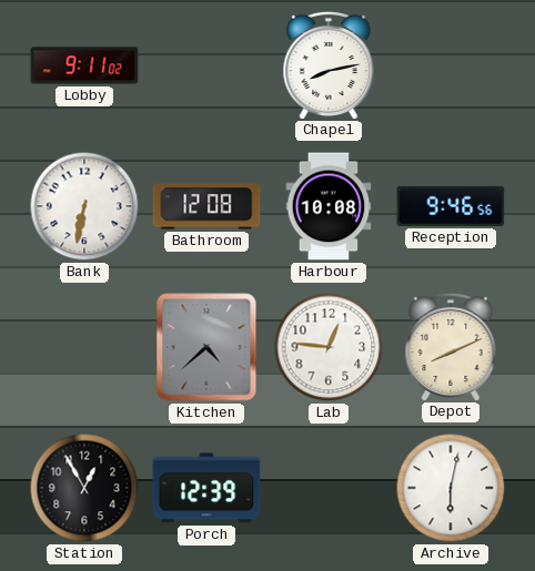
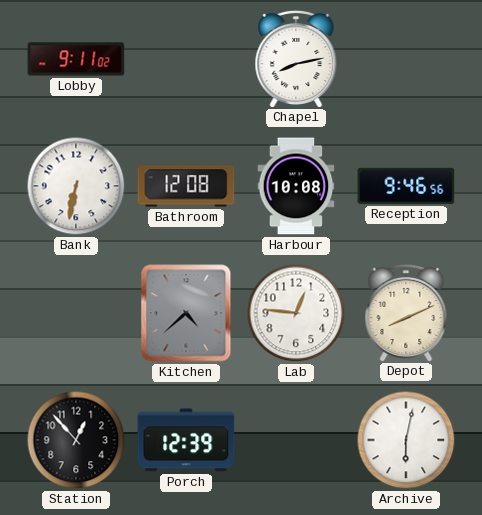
Station: 12:55 -> 12:53 (76, 440)
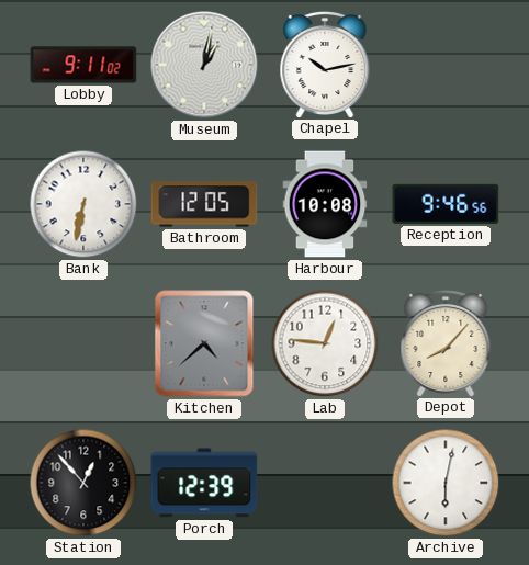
Museum: none -> 1:02 (204, 65)
Chapel: 8:13 -> 10:13 (325, 64)
Bathroom: 12:08 -> 12:05 (204, 204)
Depot: 8:11 -> 8:07 (446, 342)
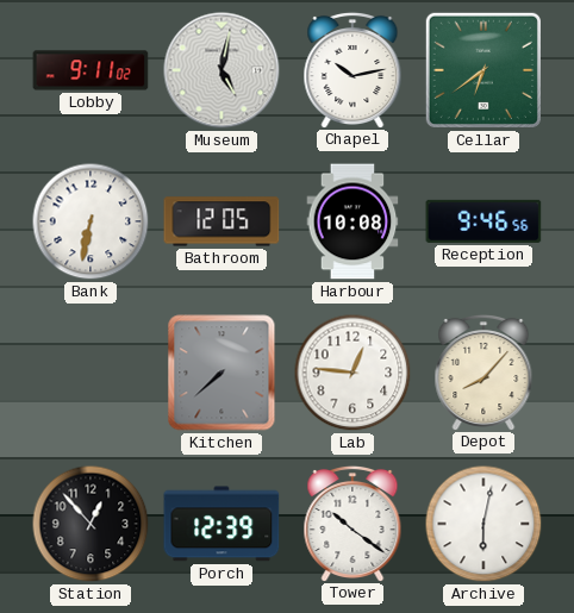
Museum: 1:02 -> 5:02 (222, 70)
Cellar: none -> 6:39 (483, 70)
Kitchen: 4:38 -> 7:38 (222, 373)
Tower: none -> 10:21 (352, 523)
